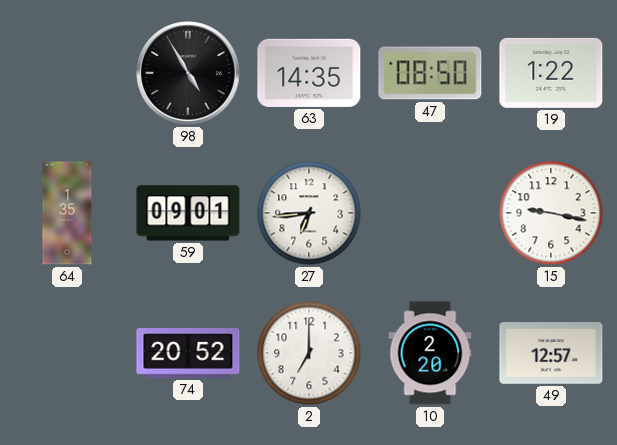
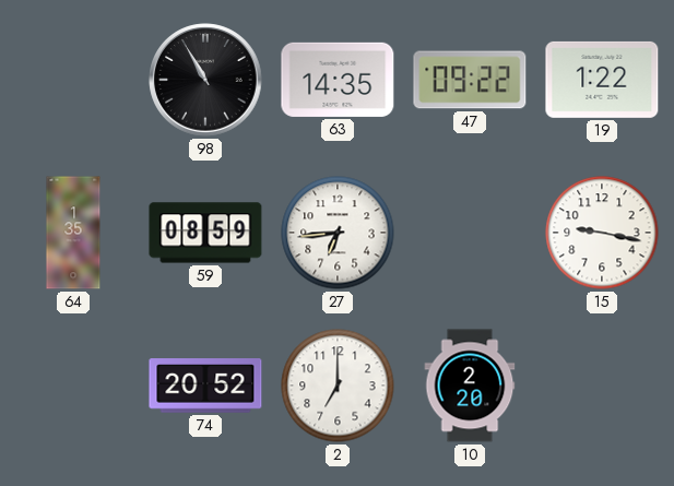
98: 4:55 -> 10:55 (205, 80)
47: 08:50 -> 09:22 (470, 80)
59: 09:01 -> 08:59 (205, 233)
49: 12:57 -> none (551, 353)
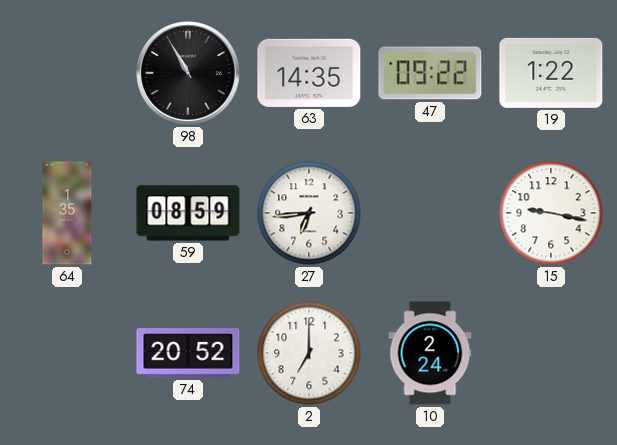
10: 2:20 -> 2:24 (430, 353)
